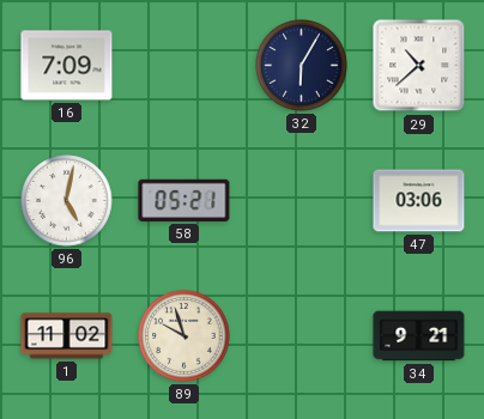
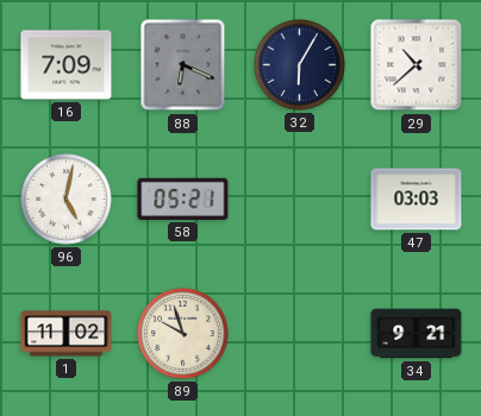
88: none -> 6:19 (183, 65)
47: 03:06 -> 03:03 (417, 200)
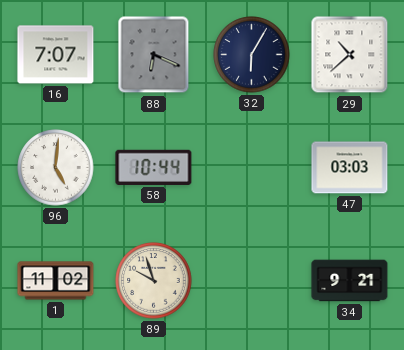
16: 7:09 -> 7:07 (56, 55)
96: 5:02 -> 5:01 (56, 168)
58: 05:21 -> 10:44 (154, 167)
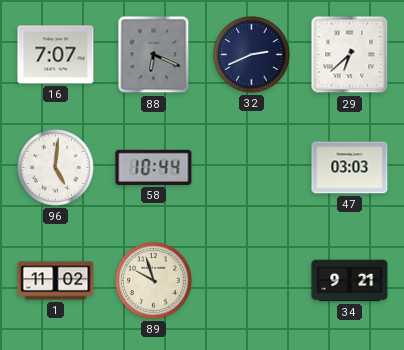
32: 6:05 -> 2:41 (252, 55)
29: 10:38 -> 6:38 (350, 55)
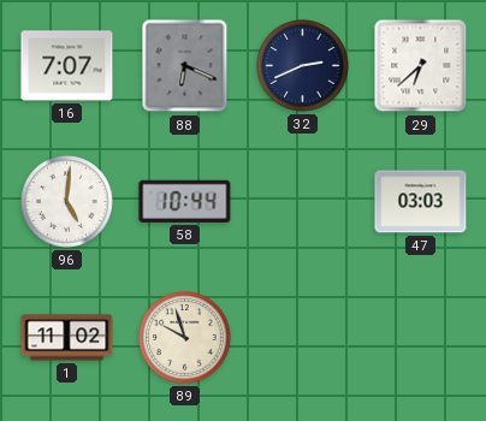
34: 9:21 -> none (350, 281)
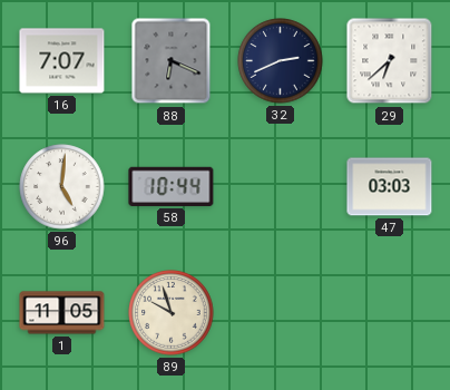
1: 11:02 -> 11:05 (62, 313)
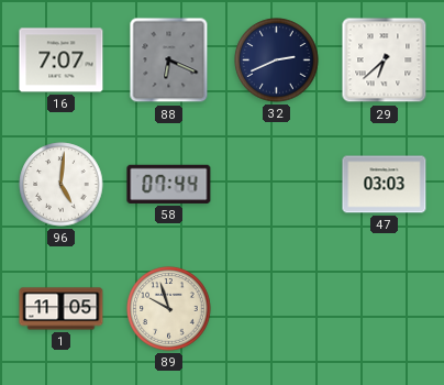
58: 10:44 -> 07:44 (169, 184)
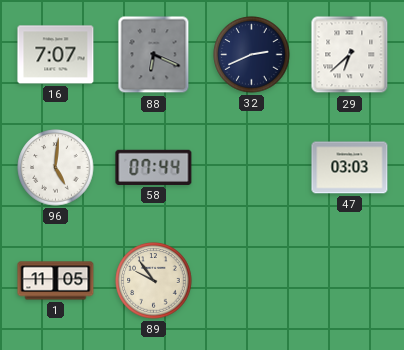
89: 9:57 -> 9:54 (154, 281)
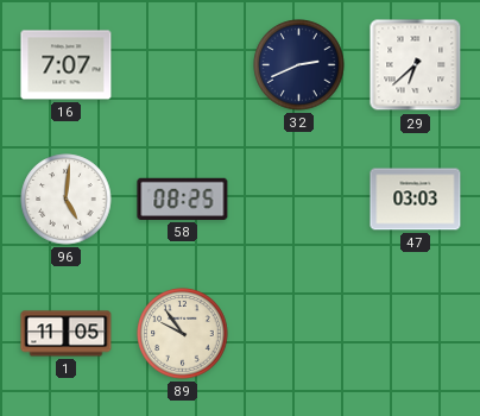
88: 6:19 -> none (154, 55)
58: 07:44 -> 08:25 (183, 198)
